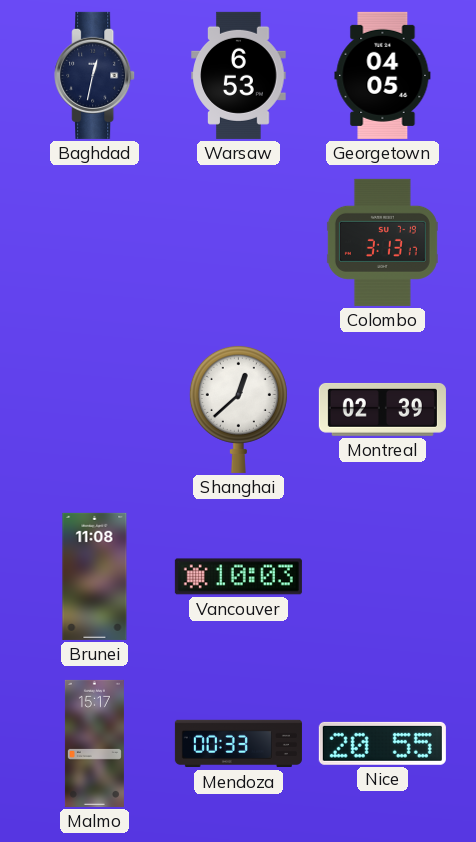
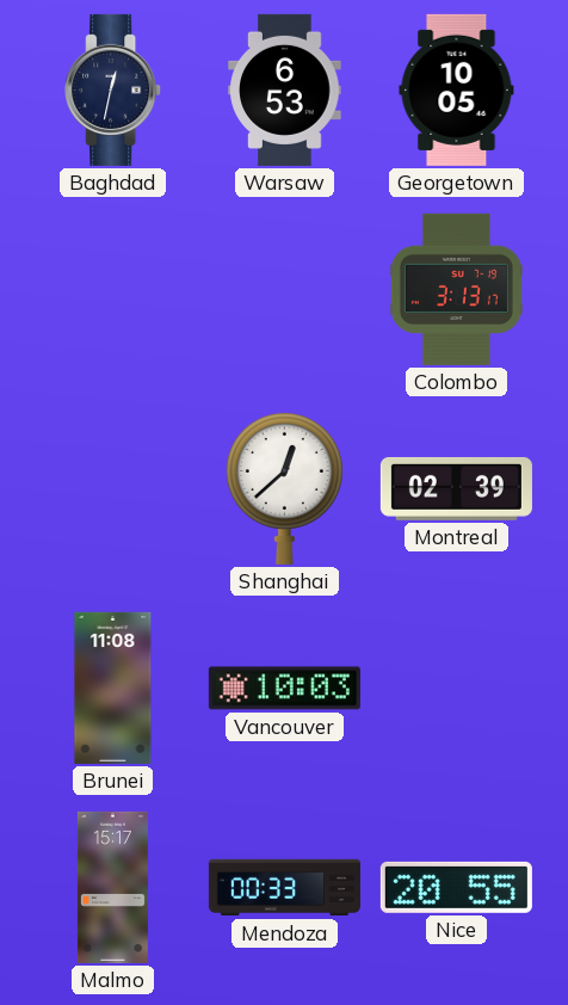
Georgetown: 04:05 -> 10:05 (457, 90)
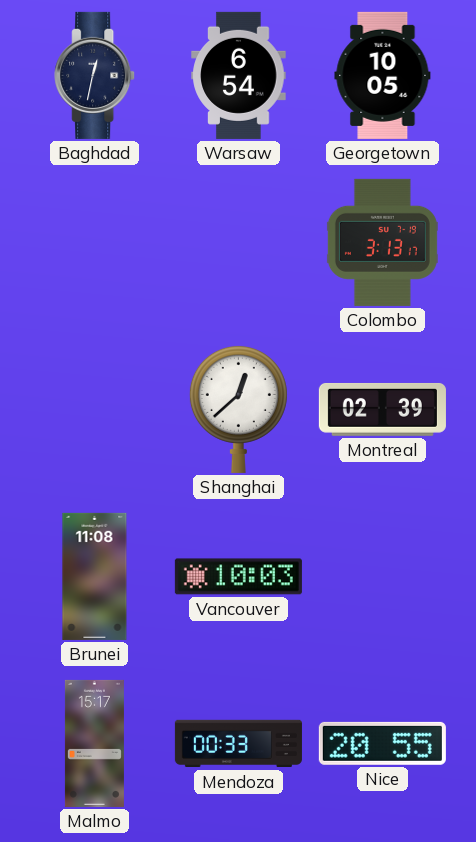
Warsaw: 6:53 -> 6:54 (239, 75)
